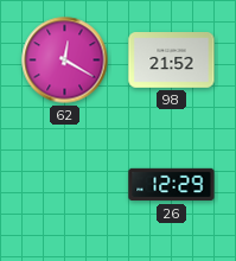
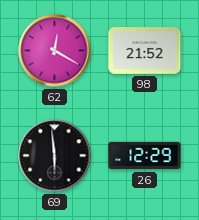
69: none -> 5:59 (55, 156)
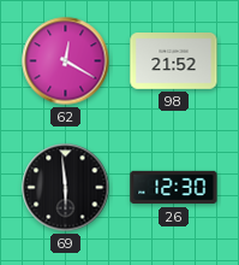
26: 12:29 -> 12:30 (174, 188)
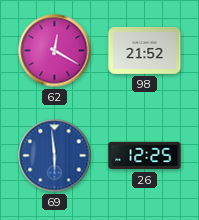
69 dial: black -> blue (55, 156)
26: 12:30 -> 12:25 (145, 156)
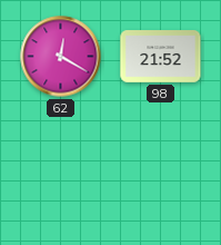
69: 5:59 -> none (55, 156)
26: 12:25 -> none (145, 156)
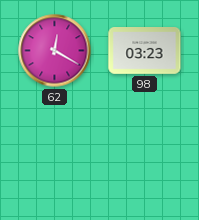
98: 21:52 -> 03:23 (145, 51)
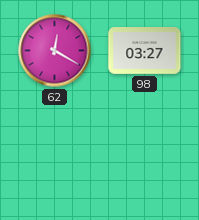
98: 03:23 -> 03:27 (145, 51)
